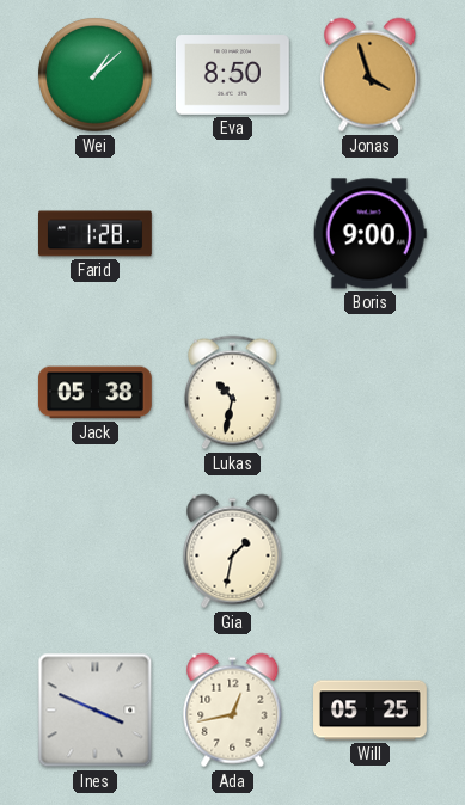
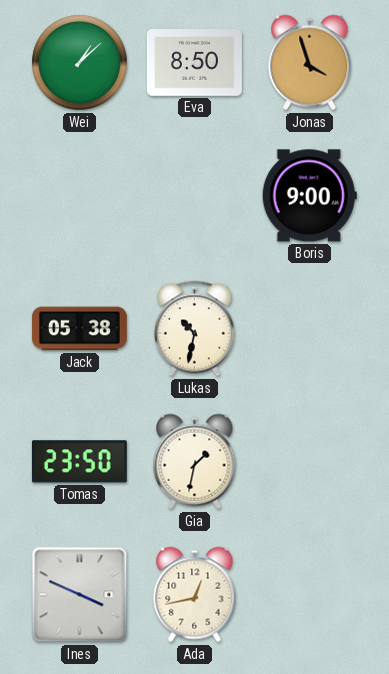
Farid: 1:28 -> none (96, 234)
Tomas: none -> 23:50 (79, 462)
Will: 05:25 -> none (371, 711)
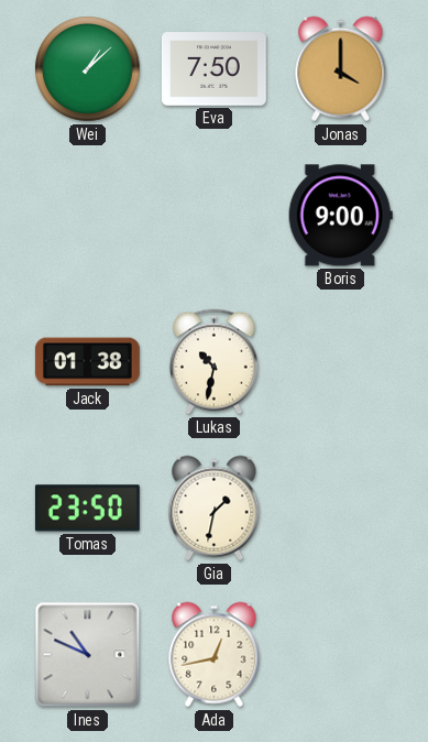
Eva: 8:50 -> 7:50 (213, 69)
Jonas: 3:57 -> 4:00 (341, 69)
Jack: 05:38 -> 01:38 (87, 362)
Ines: 3:49 -> 10:49 (88, 655)
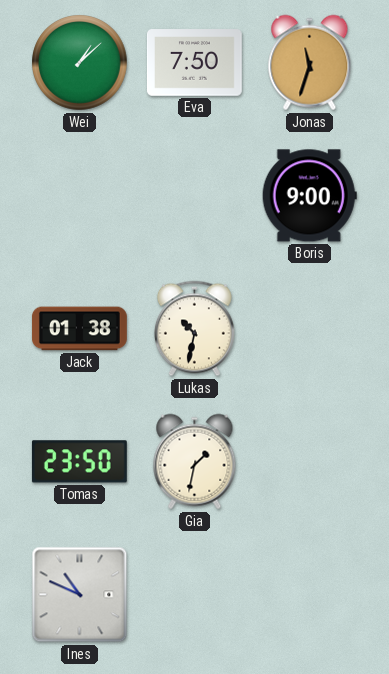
Jonas: 4:00 -> 11:33 (310, 63)
Ada: 12:43 -> none (215, 655)
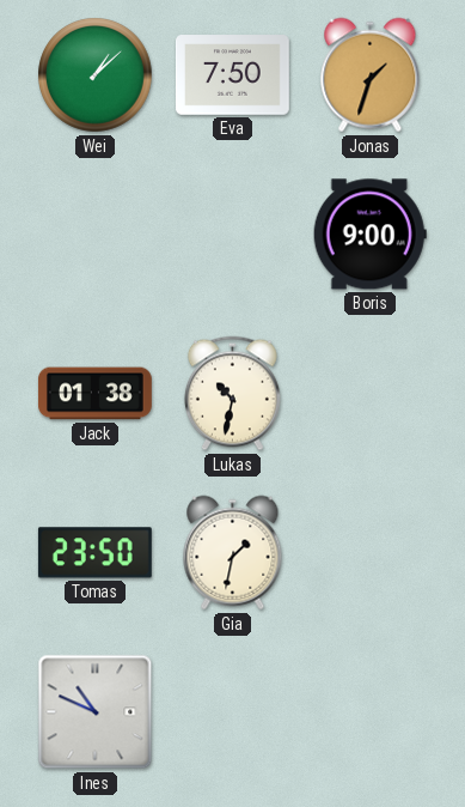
Jonas: 11:33 -> 1:33 (371, 75)
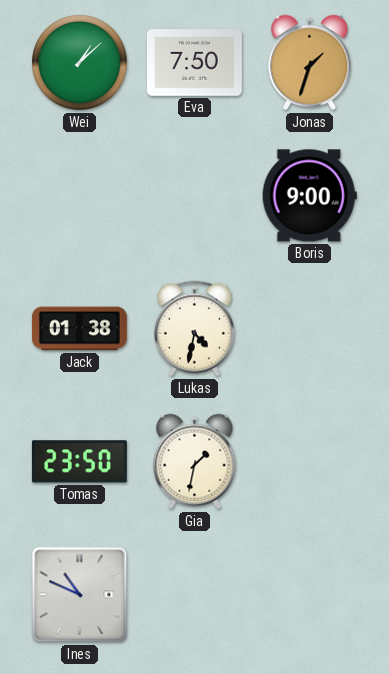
Lukas: 10:32 -> 4:32 (194, 329)
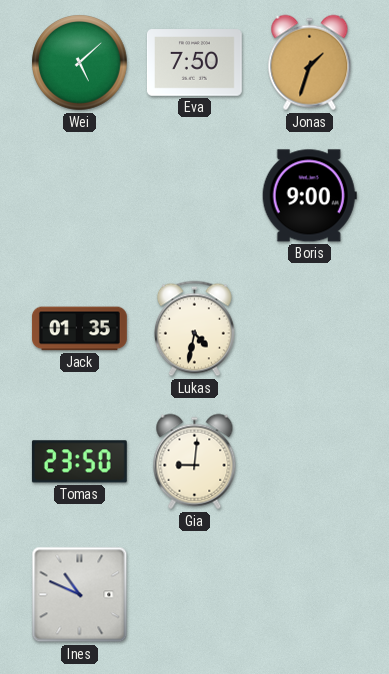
Wei: 1:08 -> 5:08 (80, 63)
Jack: 01:38 -> 01:35 (79, 329)
Gia: 1:32 -> 9:01 (195, 462)
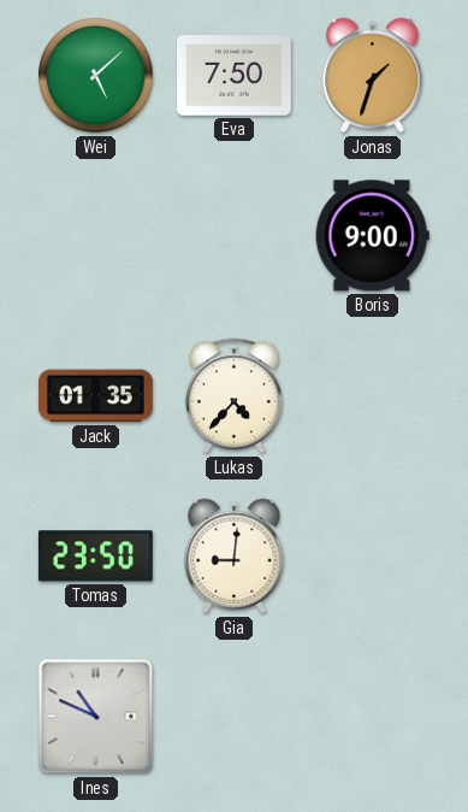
Lukas: 4:32 -> 4:37 (233, 396)
